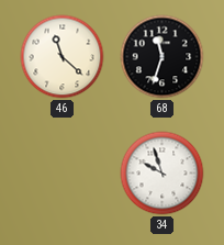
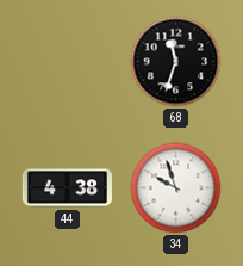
46: 11:22 -> none (63, 57)
44: none -> 4:38 (67, 188)
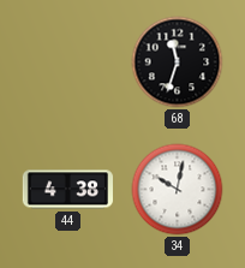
34: 9:57 -> 10:02 (178, 190)
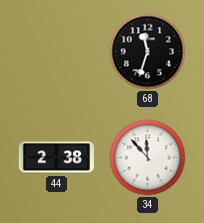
44: 4:38 -> 2:38 (56, 158)
34: 10:02 -> 11:53 (148, 158)
